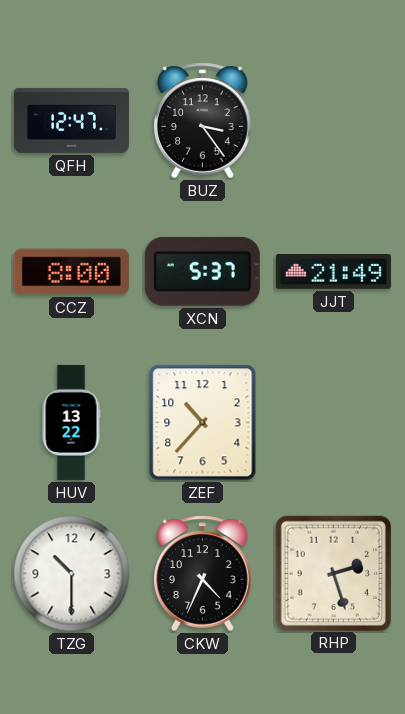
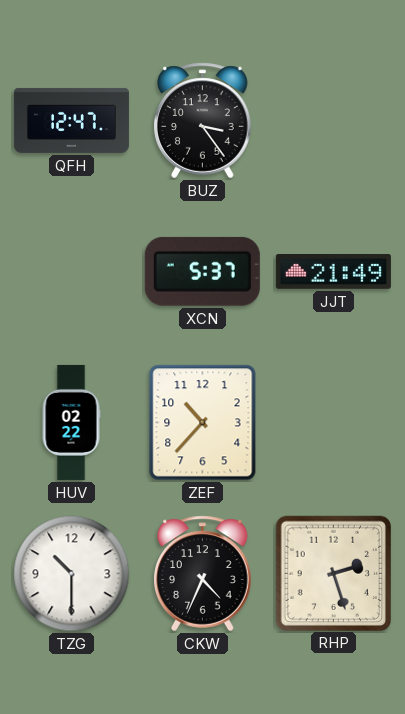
CCZ: 8:00 -> none (71, 272)
HUV: 13:22 -> 02:22 (71, 422)
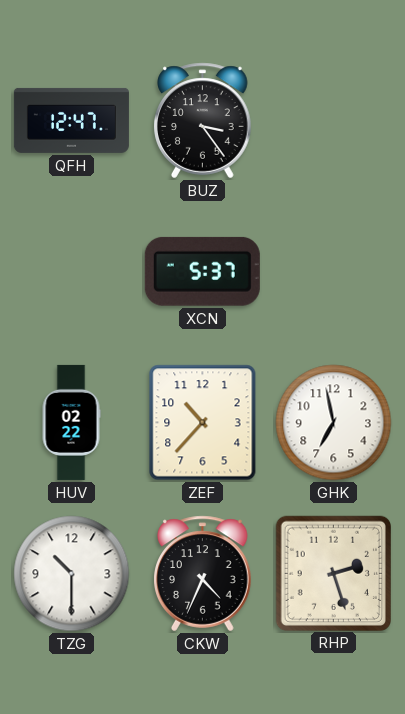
JJT: 21:49 -> none (333, 272)
GHK: none -> 6:58 (334, 423)
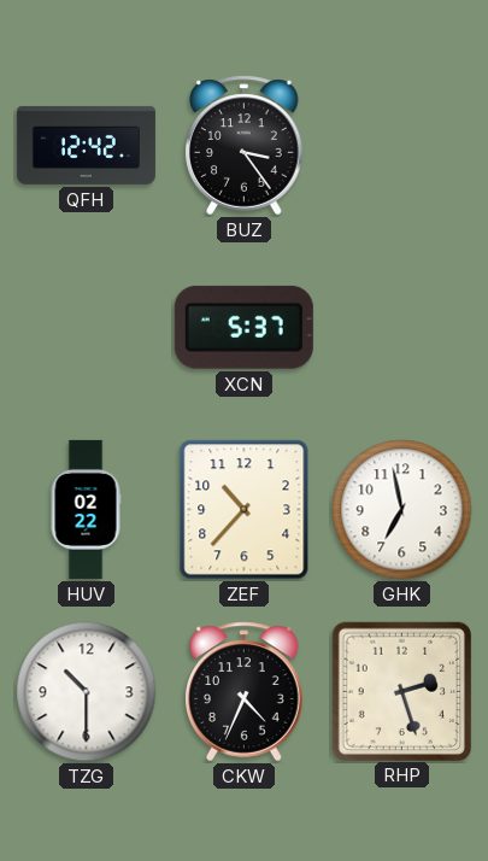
QFH: 12:47 -> 12:42 (86, 145)
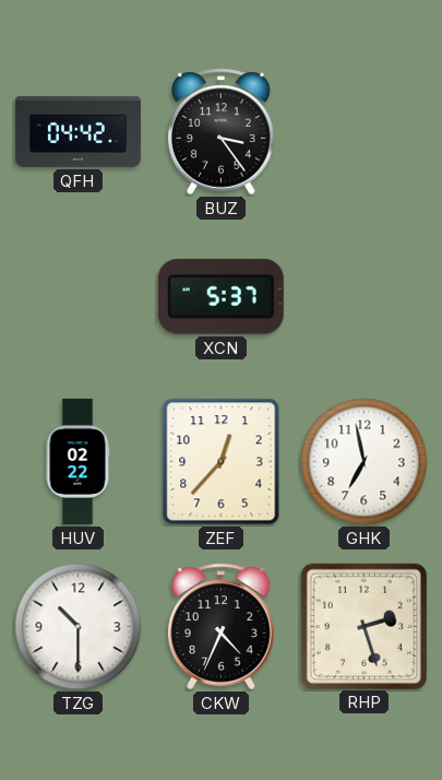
QFH: 12:42 -> 04:42 (77, 131)
ZEF: 10:37 -> 12:37 (222, 462)
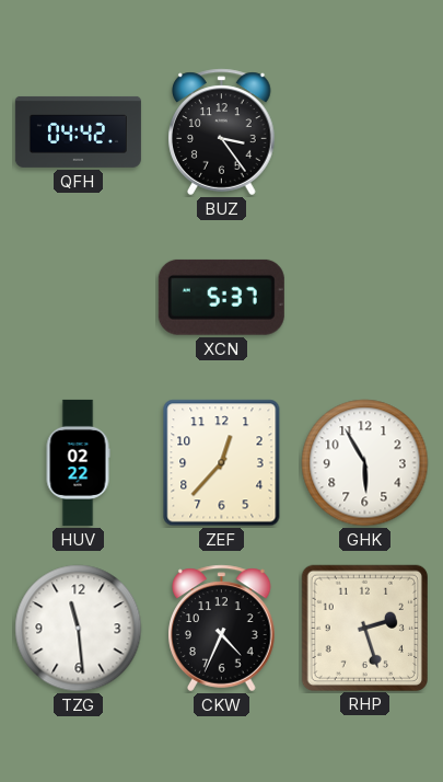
GHK: 6:58 -> 5:55 (365, 463)
TZG: 10:30 -> 11:29 (79, 629)
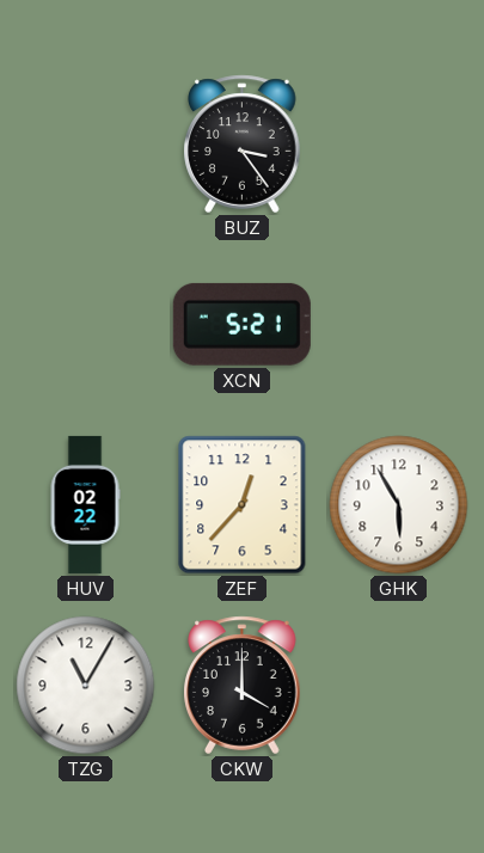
QFH: 04:42 -> none (78, 131)
XCN: 5:37 -> 5:21 (241, 324)
TZG: 11:29 -> 11:05 (86, 686)
CKW: 4:34 -> 4:00 (243, 686)
RHP: 2:27 -> none (364, 628)
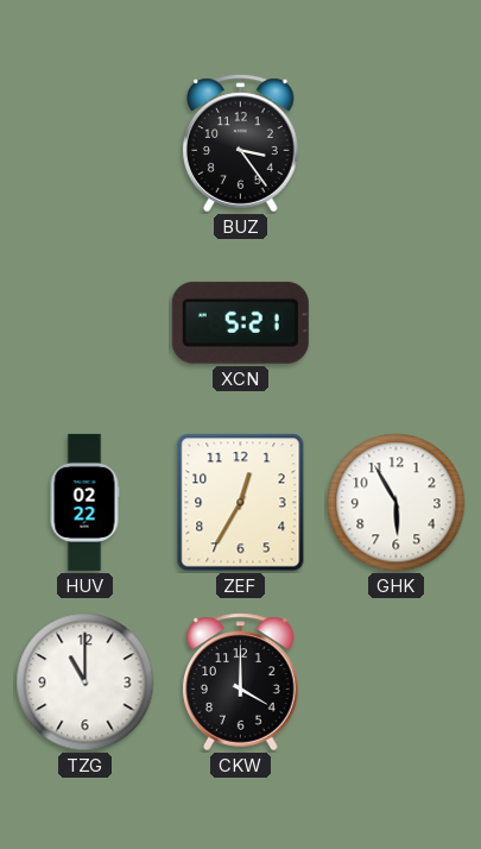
ZEF: 12:37 -> 12:35 (241, 503)
TZG: 11:05 -> 11:00 (86, 683)
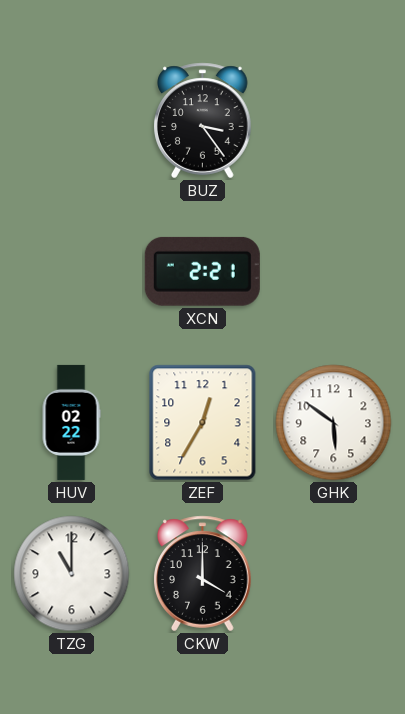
XCN: 5:21 -> 2:21 (202, 271)
GHK: 5:55 -> 5:51 (334, 423)
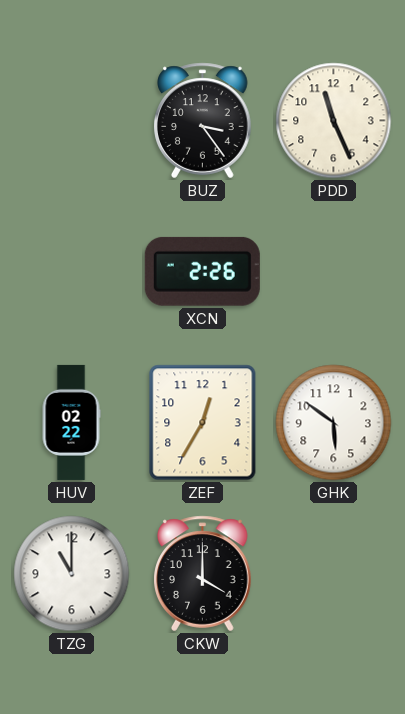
PDD: none -> 11:26 (334, 121)
XCN: 2:21 -> 2:26 (202, 271)
